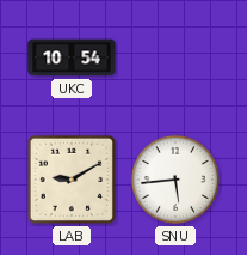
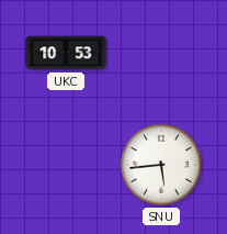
UKC: 10:54 -> 10:53 (66, 53)
LAB: 9:10 -> none (72, 180)
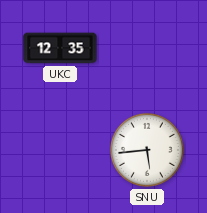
UKC: 10:53 -> 12:35 (60, 48)
